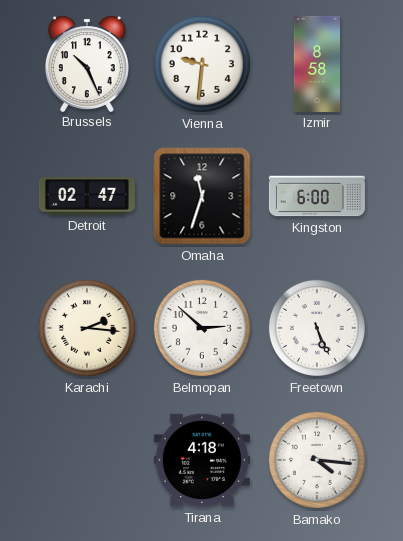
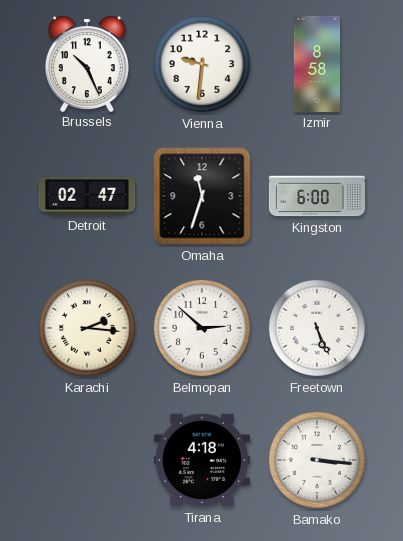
Bamako: 4:16 -> 3:16 (317, 460)
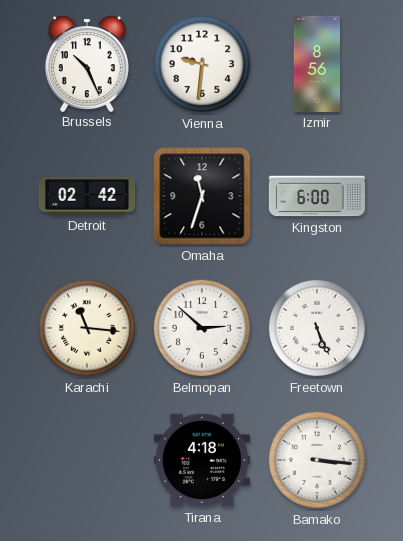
Izmir: 8:58 -> 8:56 (317, 64)
Detroit: 02:47 -> 02:42 (87, 196)
Karachi: 2:16 -> 11:16 (87, 328)
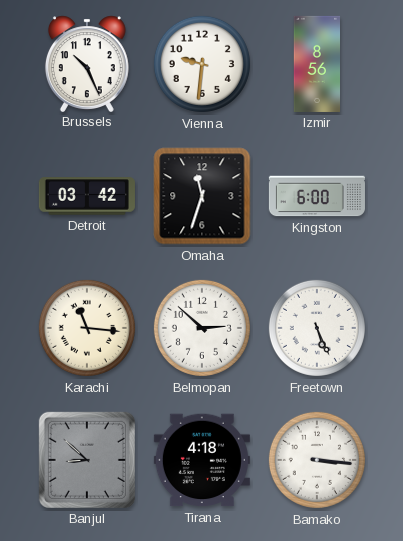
Detroit: 02:42 -> 03:42 (87, 196)
Banjul: none -> 8:52 (87, 460)
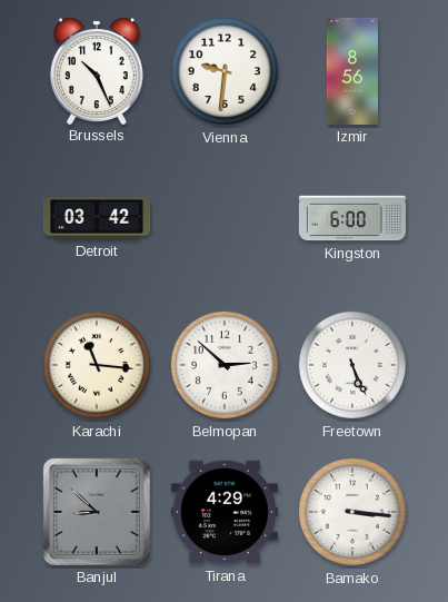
Omaha: 11:33 -> none (202, 196)
Tirana: 4:18 -> 4:29 (225, 512)
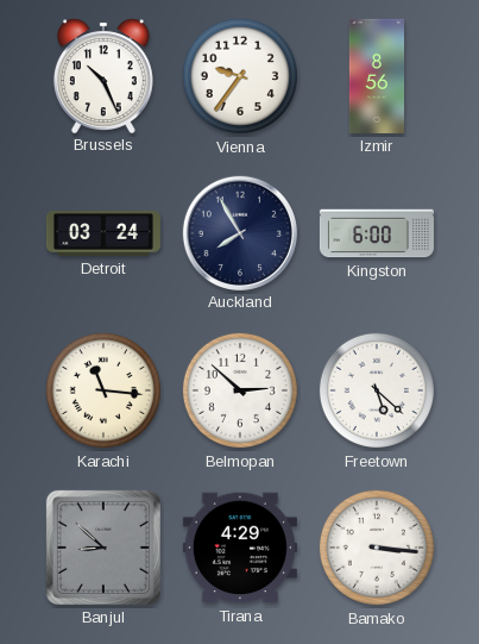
Vienna: 9:31 -> 9:36 (240, 76)
Detroit: 03:42 -> 03:24 (103, 233)
Auckland: none -> 7:55 (239, 232)
Freetown: 5:26 -> 5:22 (377, 390)
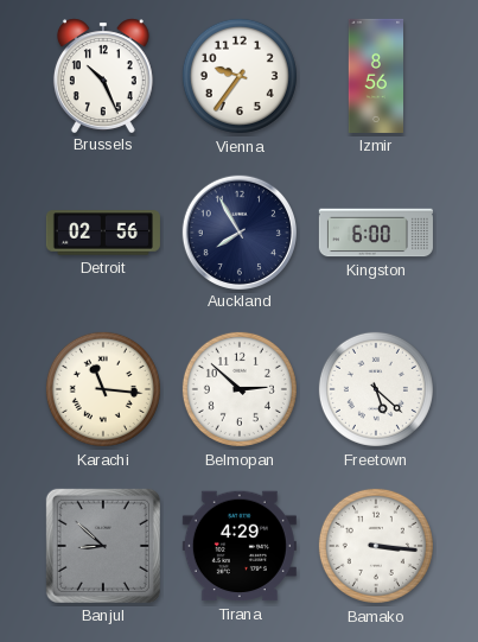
Detroit: 03:24 -> 02:56 (103, 233)
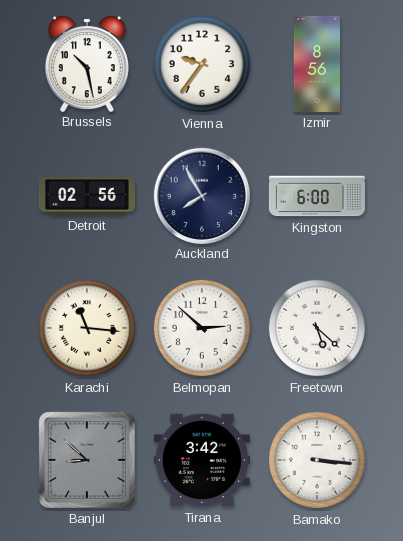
Brussels: 10:26 -> 10:28 (87, 63)
Tirana: 4:29 -> 3:42 (202, 460)
